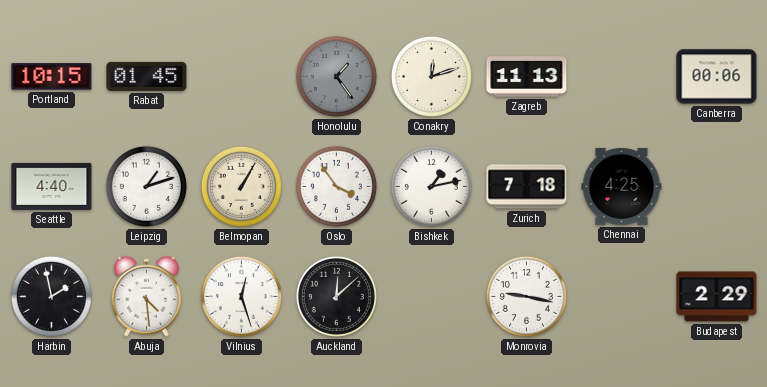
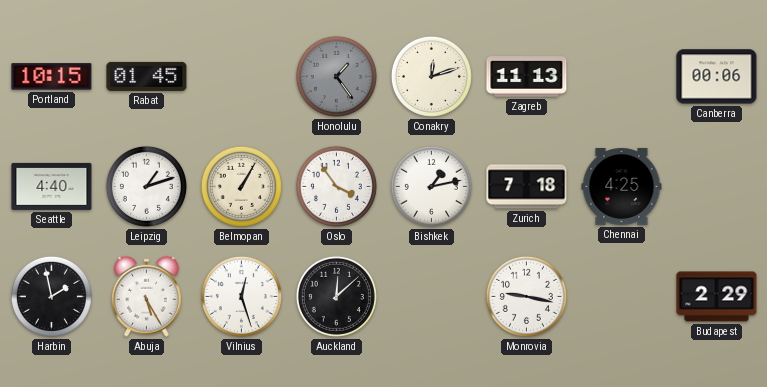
Abuja: 4:29 -> 5:25 (146, 296)
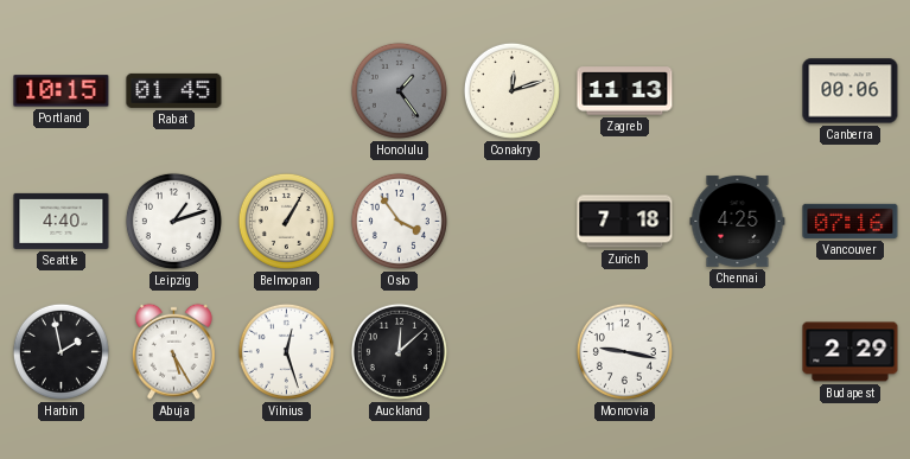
Bishkek: 1:13 -> none (431, 186)
Vancouver: none -> 07:16 (851, 221)
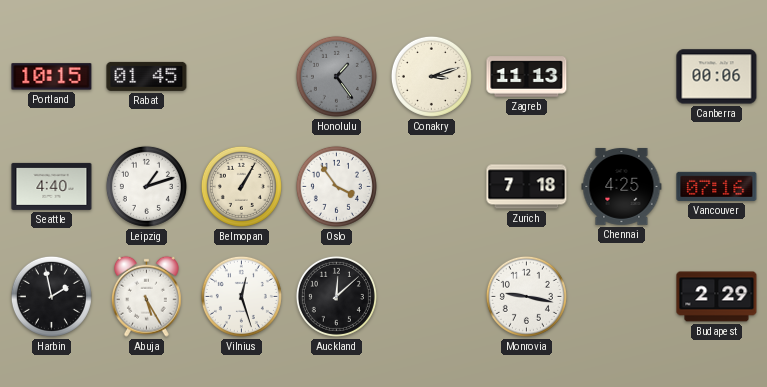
Conakry: 12:12 -> 3:12 (431, 76)
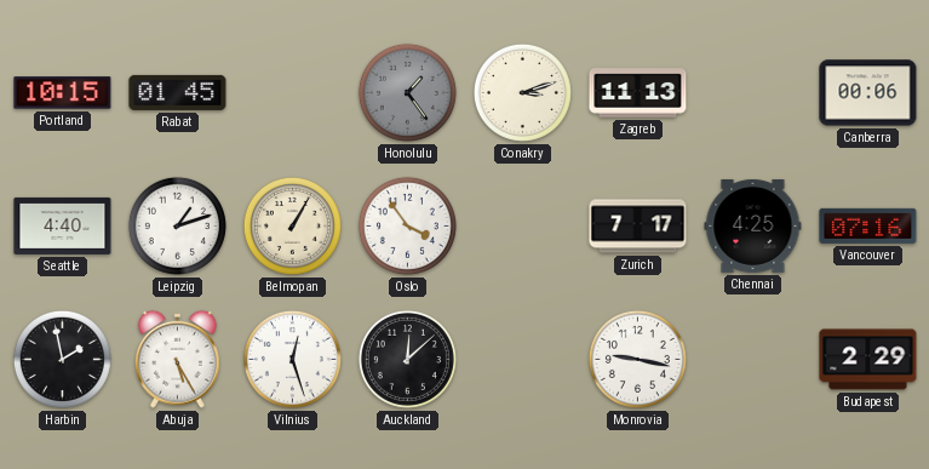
Zurich: 7:18 -> 7:17 (638, 227)
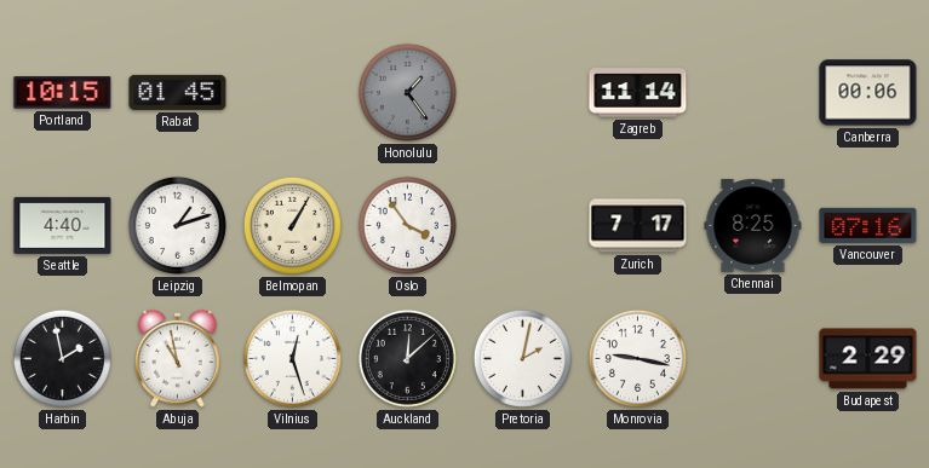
Conakry: 3:12 -> none (522, 92)
Zagreb: 11:13 -> 11:14 (638, 93)
Chennai: 4:25 -> 8:25 (753, 225)
Abuja: 5:25 -> 10:58 (177, 358)
Pretoria: none -> 2:02 (522, 358)
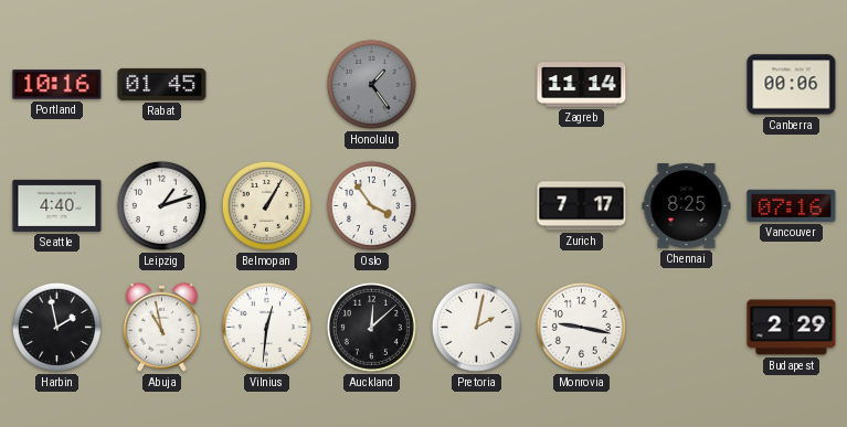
Portland: 10:15 -> 10:16 (57, 85)
Vilnius: 12:27 -> 12:31 (266, 327)
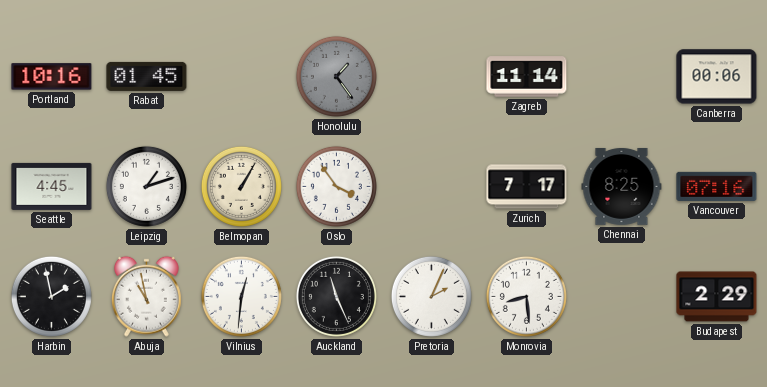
Seattle: 4:40 -> 4:45 (52, 186)
Auckland: 12:08 -> 11:26 (336, 296)
Pretoria: 2:02 -> 2:04 (431, 296)
Monrovia: 9:17 -> 8:29 (526, 296)
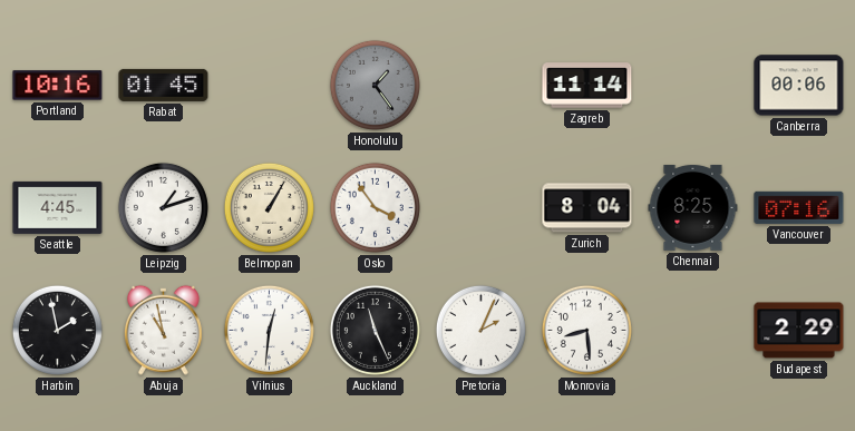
Zurich: 7:17 -> 8:04 (587, 208)
